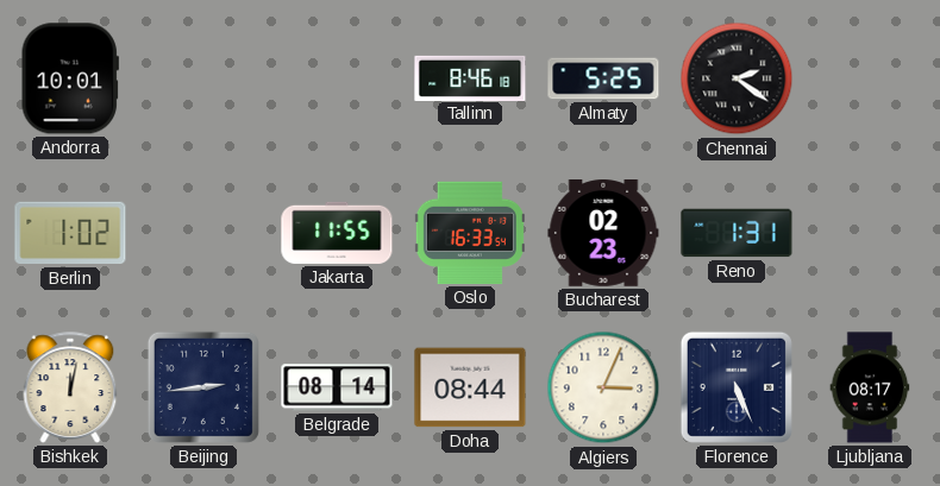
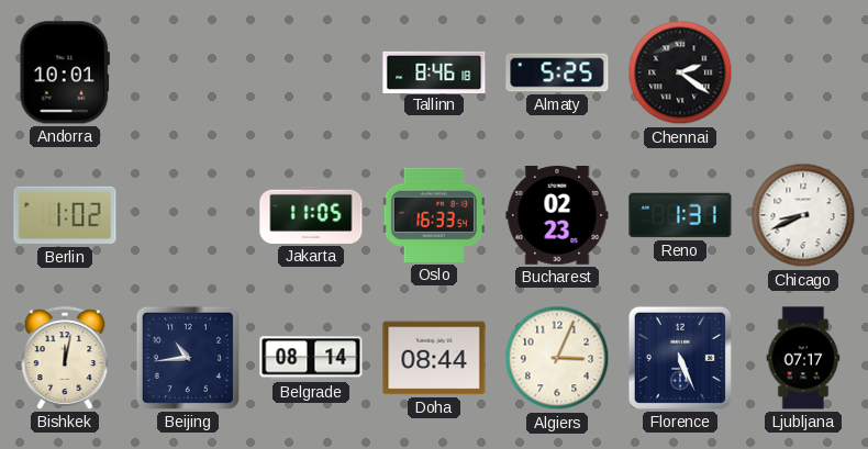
Jakarta: 11:55 -> 11:05 (311, 215)
Chicago: none -> 8:41 (803, 215)
Beijing: 2:44 -> 10:44 (188, 358)
Ljubljana: 08:17 -> 07:17 (803, 358)
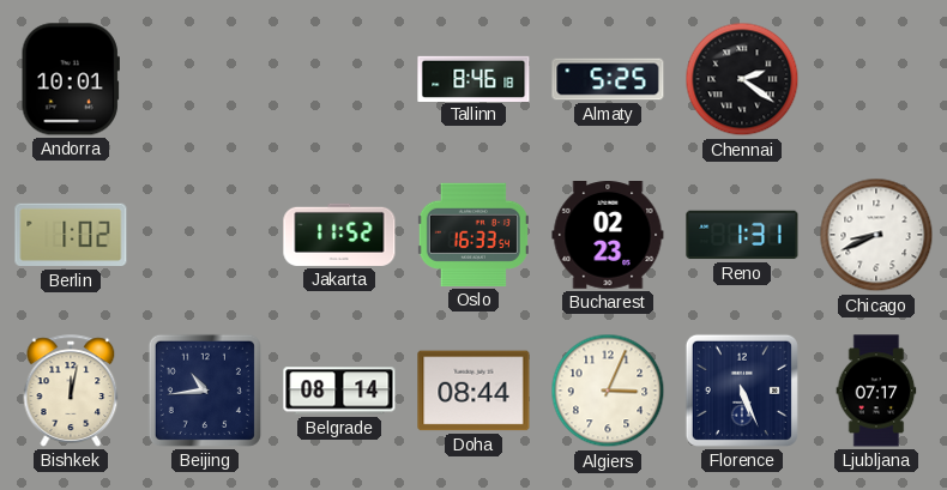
Jakarta: 11:05 -> 11:52 (339, 235)
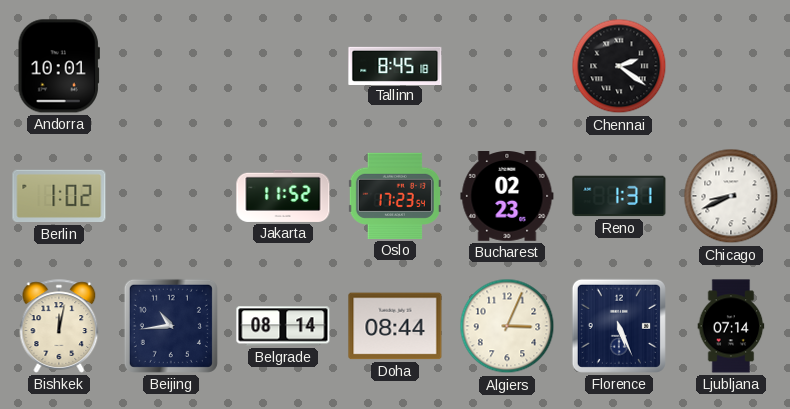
Tallinn: 8:46 -> 8:45 (395, 65)
Almaty: 5:25 -> none (608, 79)
Oslo: 16:33 -> 17:23 (395, 196)
Ljubljana: 07:17 -> 07:14 (731, 326)
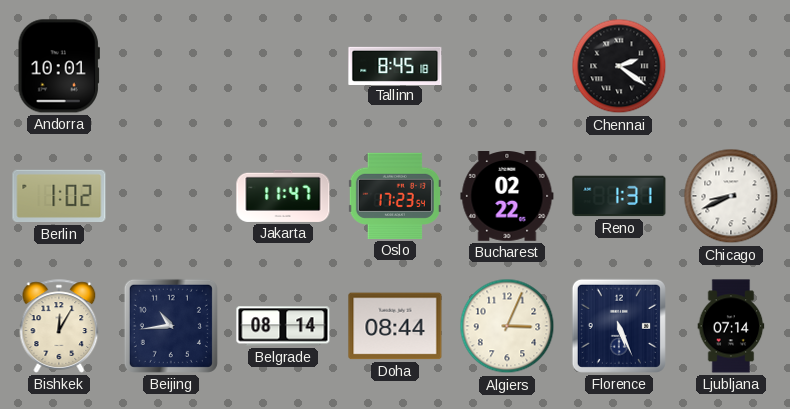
Jakarta: 11:52 -> 11:47 (283, 196)
Bucharest: 02:23 -> 02:22 (507, 197)
Bishkek: 12:02 -> 12:05 (59, 326)
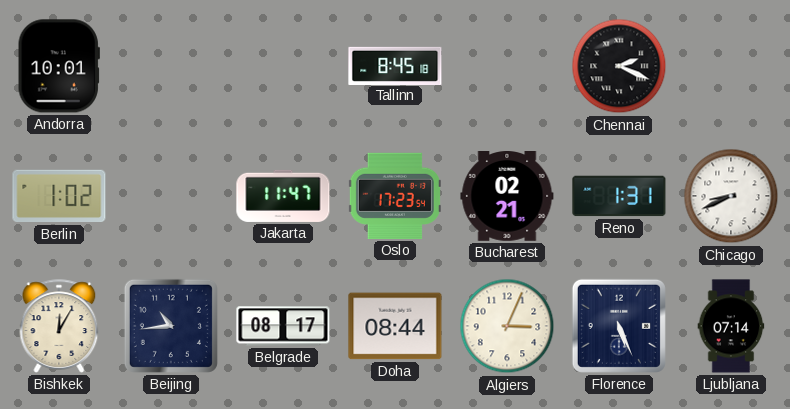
Chennai: 2:21 -> 2:19 (619, 66)
Bucharest: 02:22 -> 02:21 (507, 197)
Belgrade: 08:14 -> 08:17 (283, 326)
